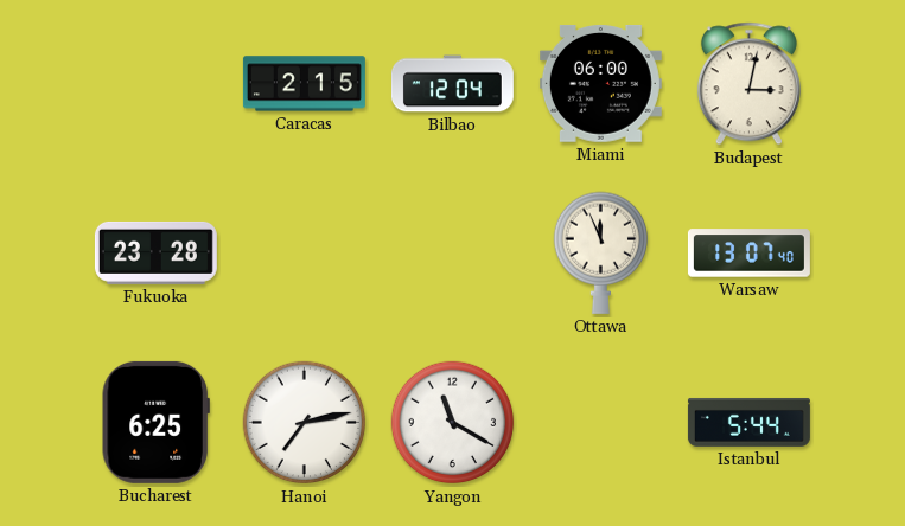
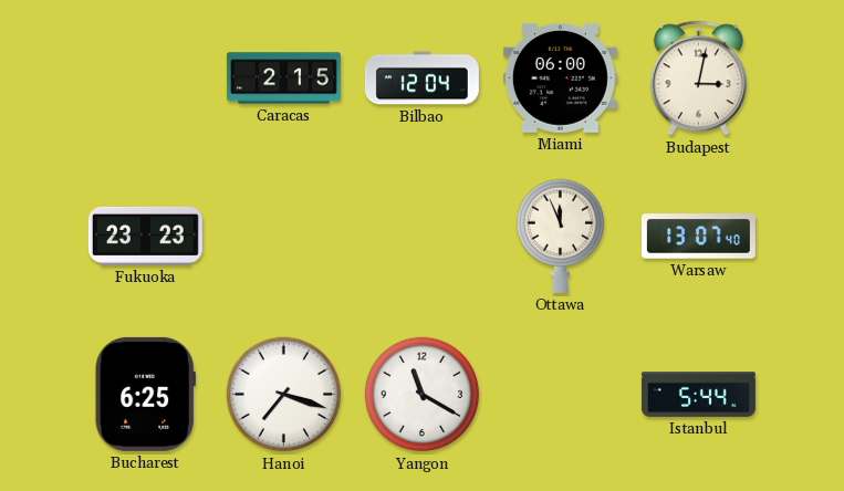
Fukuoka: 23:28 -> 23:23 (145, 236)
Hanoi: 7:13 -> 7:18 (284, 395)
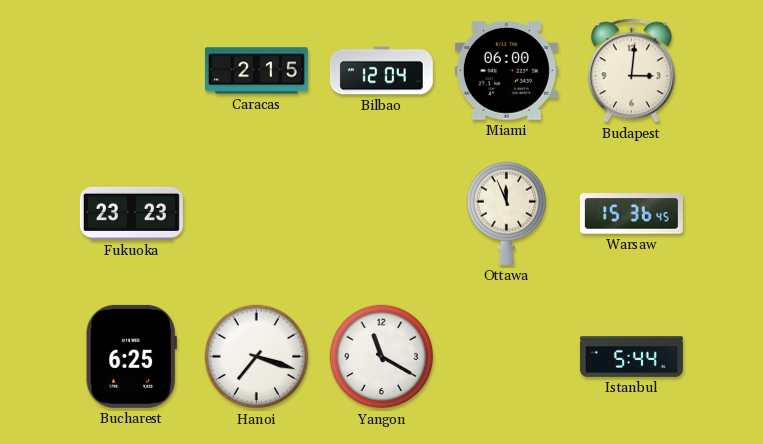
Budapest: 3:02 -> 3:01 (631, 71)
Warsaw: 13:07 -> 15:36 (631, 214)
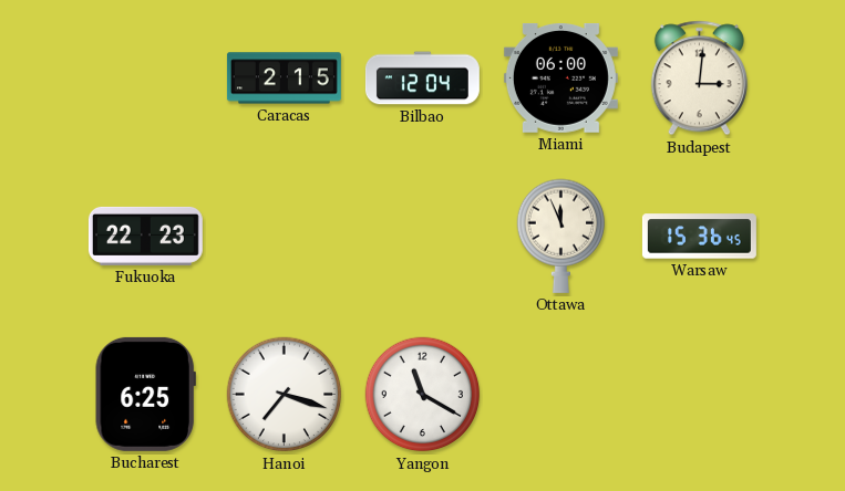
Fukuoka: 23:23 -> 22:23 (145, 236)
Istanbul: 5:44 -> none (631, 356)
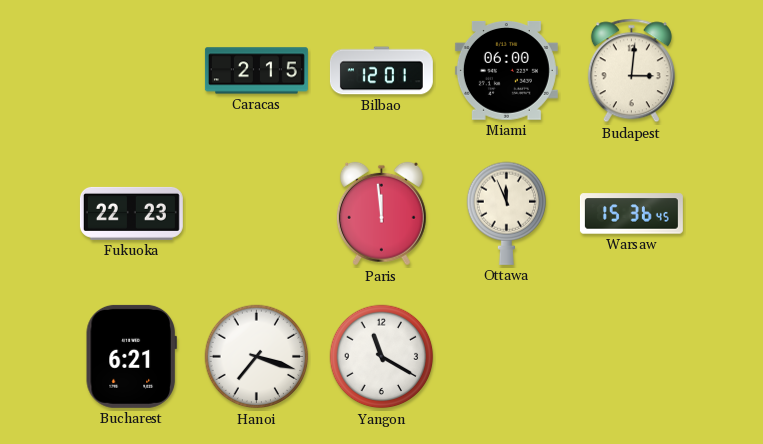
Bilbao: 12:04 -> 12:01 (381, 71)
Paris: none -> 11:59 (381, 214)
Bucharest: 6:25 -> 6:21 (131, 356)
